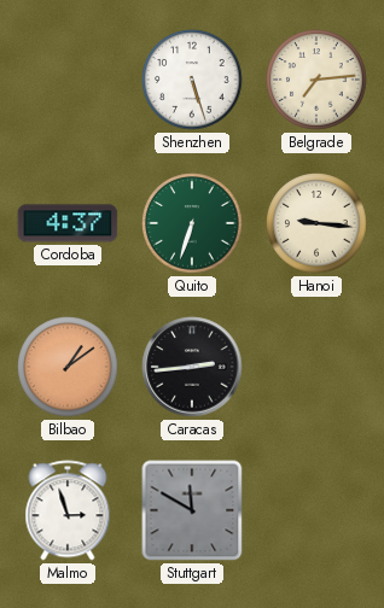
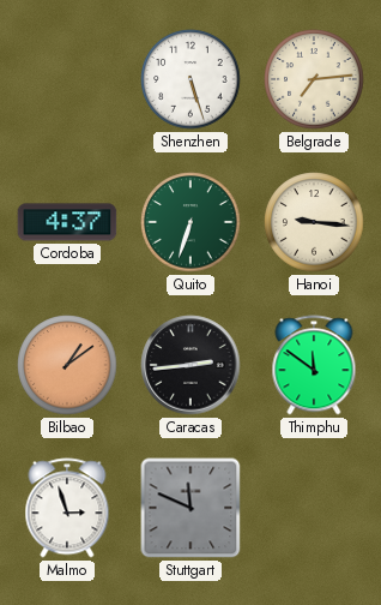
Thimphu: none -> 11:51 (314, 365)
Stuttgart: 11:50 -> 11:49 (190, 508)
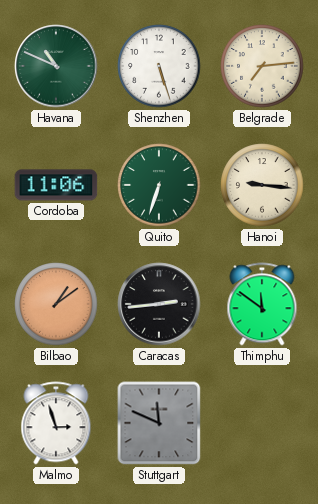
Havana: none -> 10:49 (56, 66)
Cordoba: 4:37 -> 11:06 (56, 185)
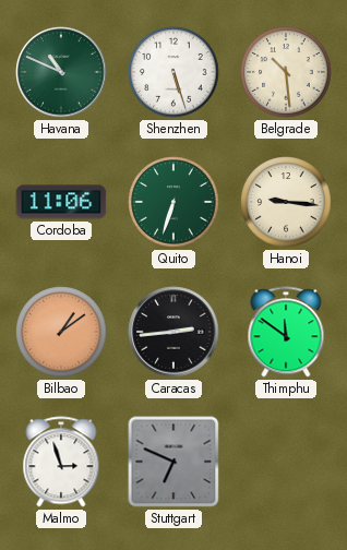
Belgrade: 7:14 -> 10:29 (286, 72)
Stuttgart: 11:49 -> 6:49 (174, 462)
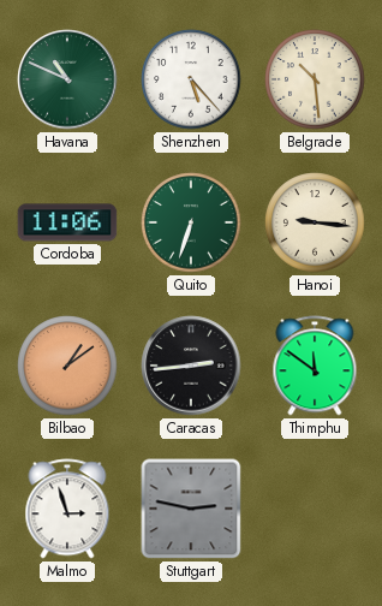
Shenzhen: 5:27 -> 5:23 (191, 79)
Stuttgart: 6:49 -> 2:47 (191, 509)
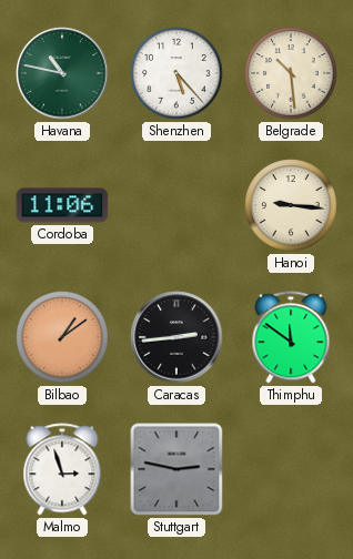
Havana: 10:49 -> 10:47 (62, 73)
Quito: 6:33 -> none (191, 222)
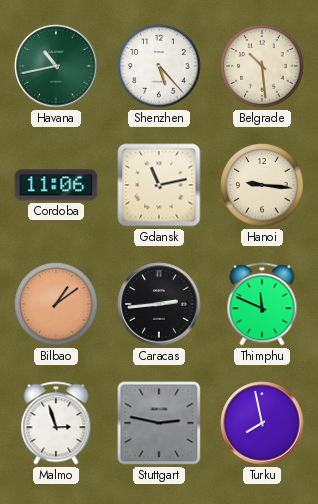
Havana: 10:47 -> 10:43 (56, 66)
Gdansk: none -> 11:13 (159, 185)
Thimphu: 11:51 -> 11:49 (262, 304)
Turku: none -> 7:58 (262, 423)
